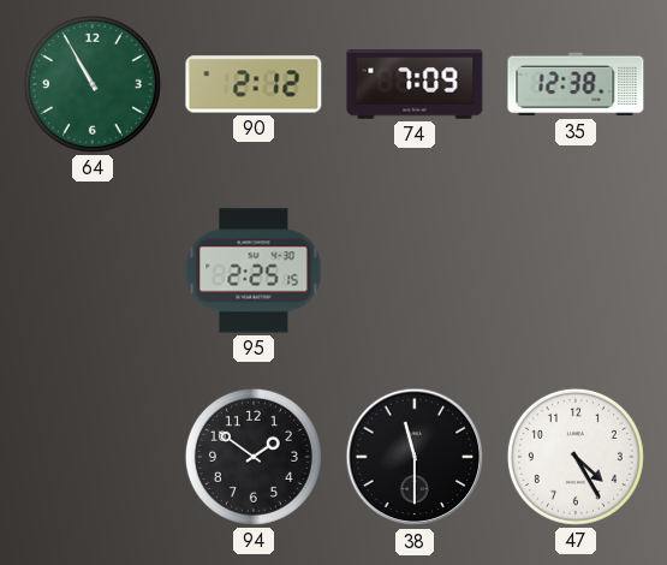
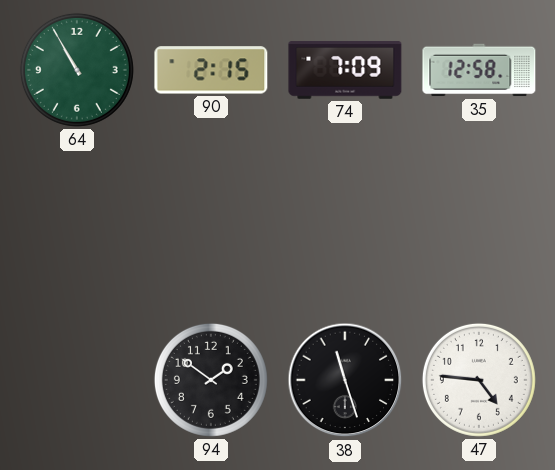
90: 2:12 -> 2:15 (211, 70)
35: 12:38 -> 12:58 (479, 70)
95: 2:25 -> none (254, 270)
38: 11:30 -> 11:27 (345, 380)
47: 4:25 -> 4:46 (479, 380)
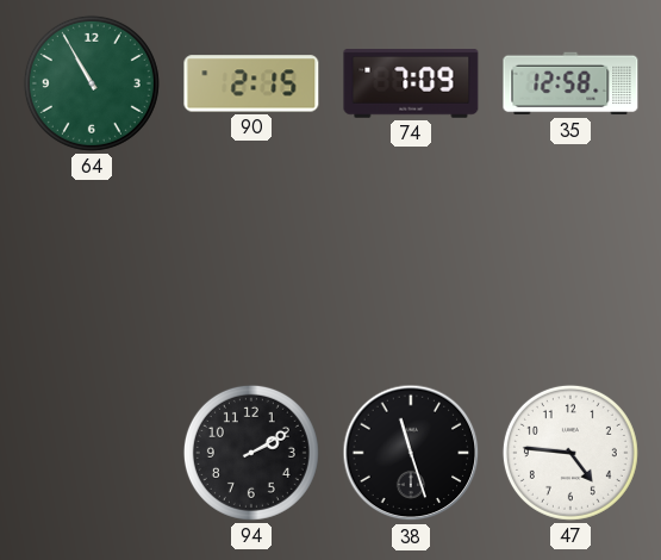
94: 1:51 -> 2:10 (251, 453)
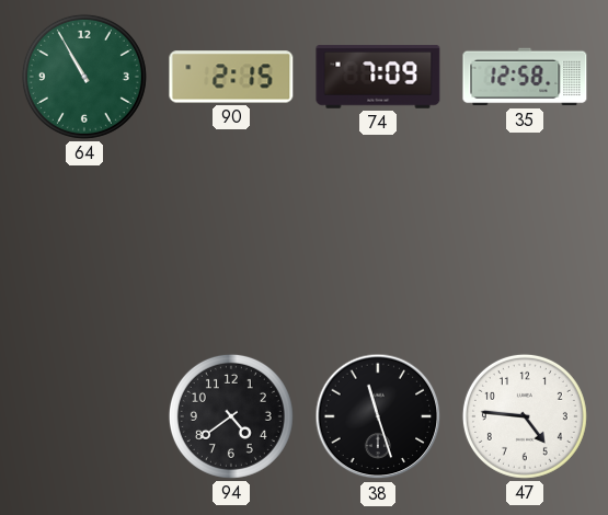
94: 2:10 -> 4:39 (231, 416)
